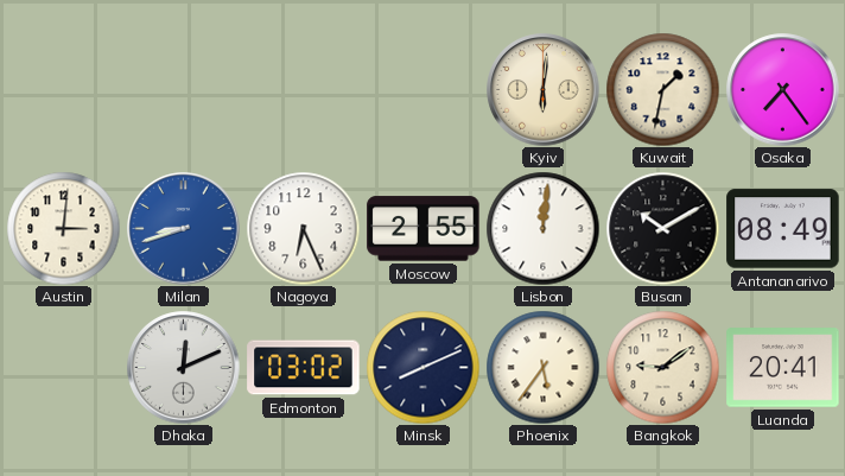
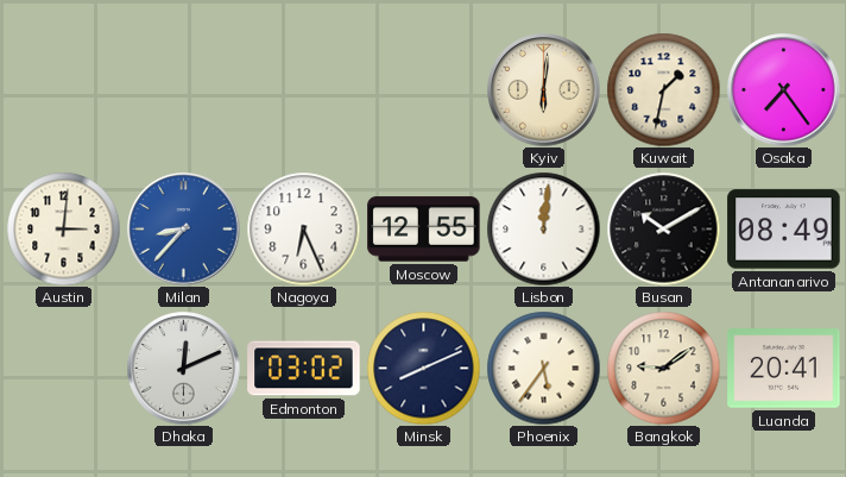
Milan: 8:42 -> 8:37 (184, 230)
Moscow: 2:55 -> 12:55 (424, 230)
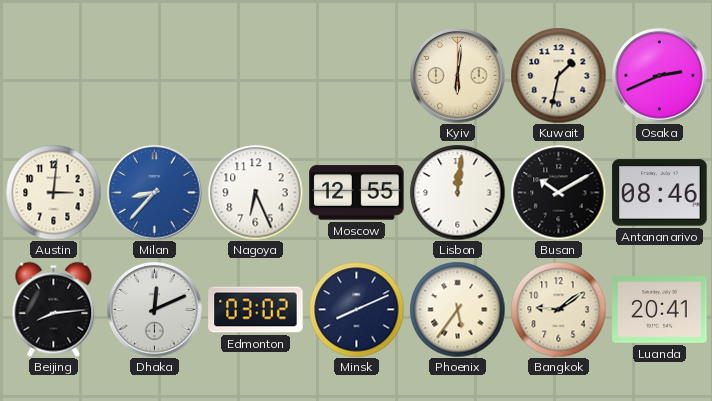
Osaka: 7:24 -> 2:41 (660, 76)
Antananarivo: 08:49 -> 08:46 (660, 193)
Beijing: none -> 8:14 (54, 309)
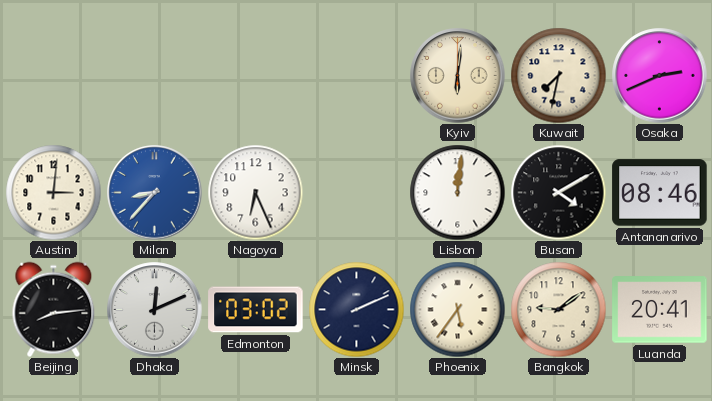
Kuwait: 1:32 -> 7:32 (558, 75)
Moscow: 12:55 -> none (357, 193)
Busan: 10:10 -> 4:10 (558, 192)
Minsk: 8:11 -> 2:11 (356, 309)
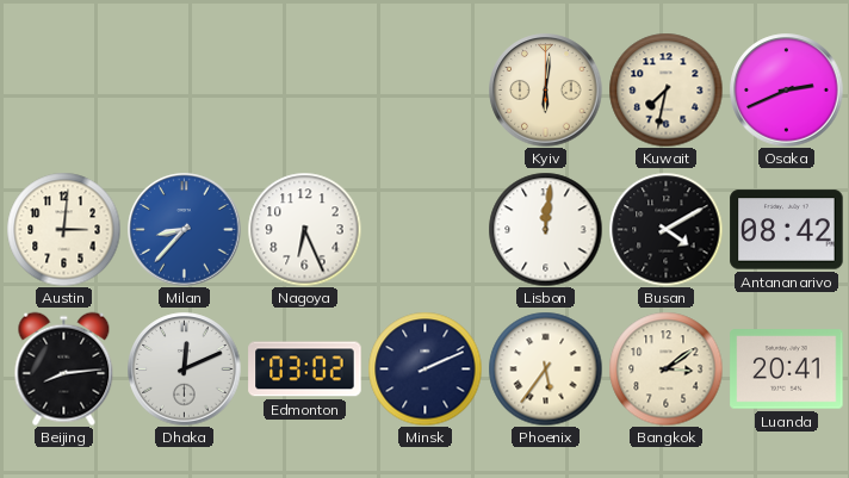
Antananarivo: 08:46 -> 08:42 (787, 230)
Bangkok: 9:09 -> 3:09 (665, 368)
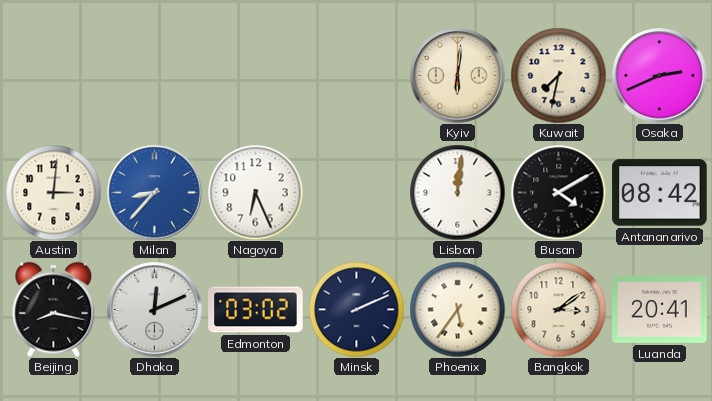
Beijing: 8:14 -> 8:17 (54, 309)
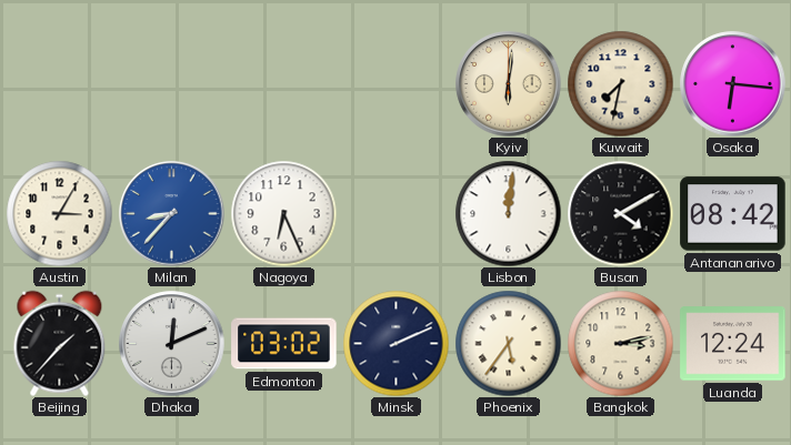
Osaka: 2:41 -> 6:16 (733, 84)
Austin: 3:01 -> 3:05 (59, 213)
Beijing: 8:17 -> 1:37 (60, 343)
Bangkok: 3:09 -> 3:13 (620, 343)
Luanda: 20:41 -> 12:24 (733, 344)
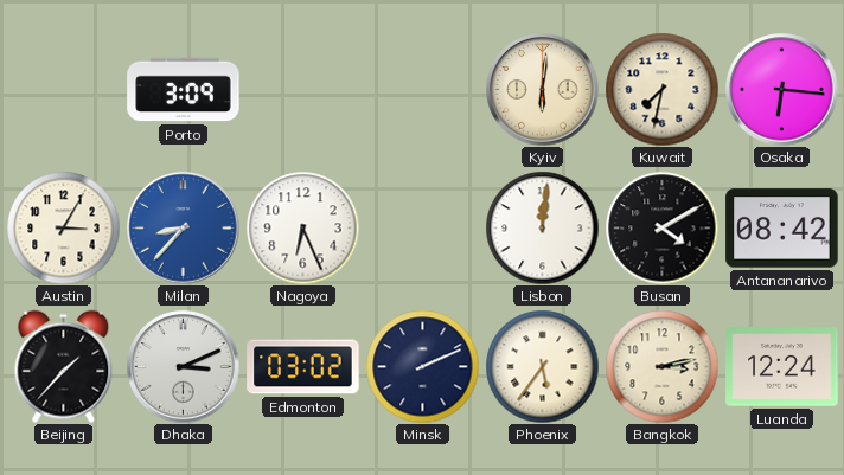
Porto: none -> 3:09 (184, 90)
Dhaka: 12:11 -> 3:11 (184, 367)
